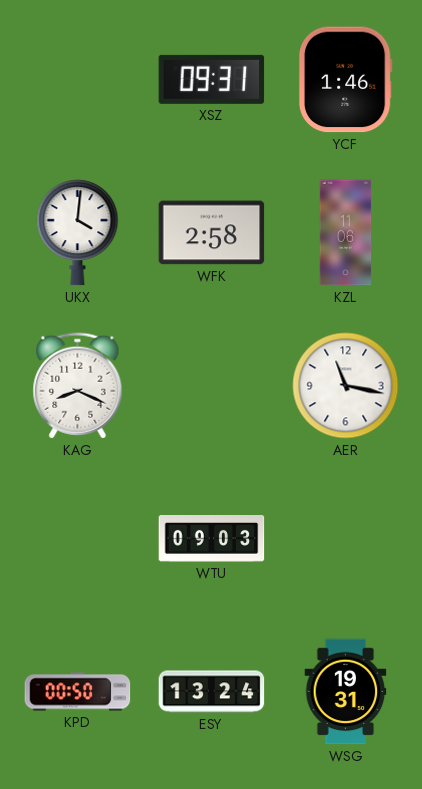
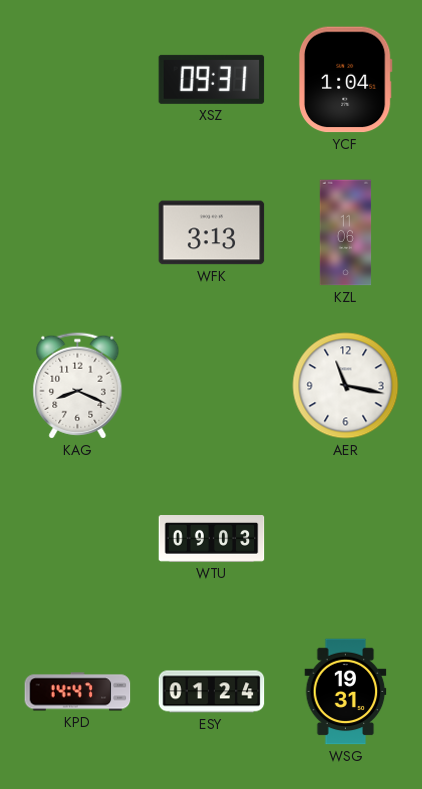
YCF: 1:46 -> 1:04 (345, 80)
UKX: 4:01 -> none (78, 233)
WFK: 2:58 -> 3:13 (212, 233)
KPD: 00:50 -> 14:47 (78, 692)
ESY: 13:24 -> 01:24 (212, 692)
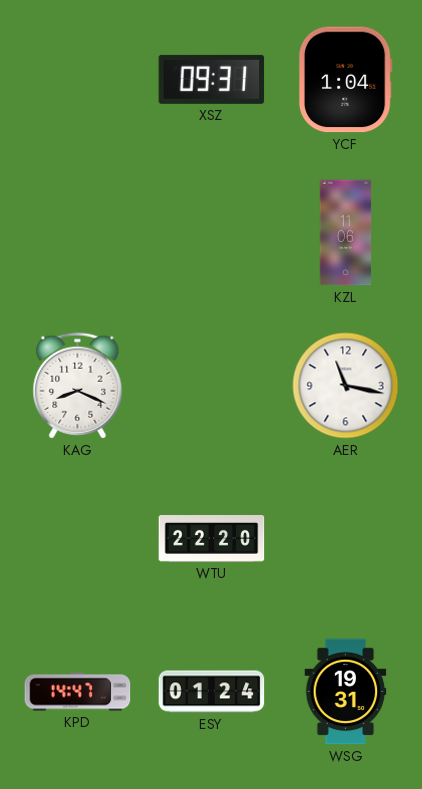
WFK: 3:13 -> none (212, 233)
WTU: 09:03 -> 22:20 (212, 539)
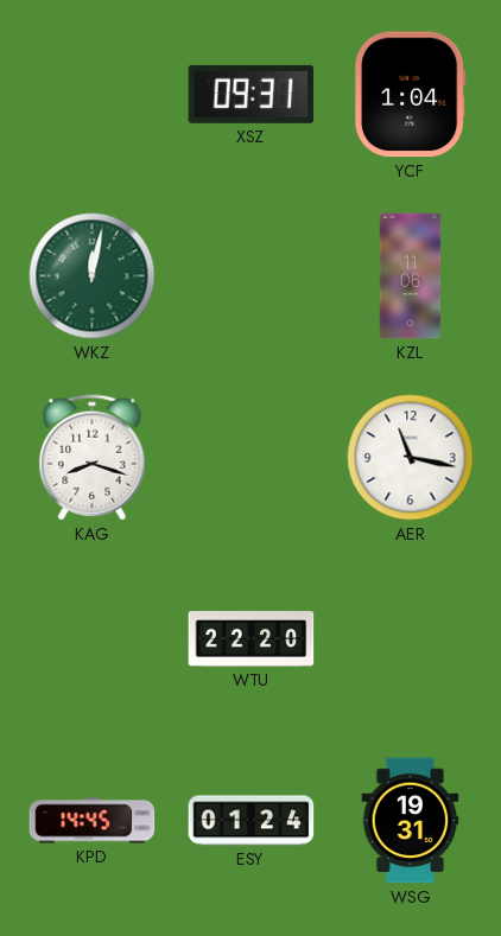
WKZ: none -> 12:02 (93, 276)
KAG: 8:19 -> 8:18 (93, 458)
KPD: 14:47 -> 14:45 (93, 821)
